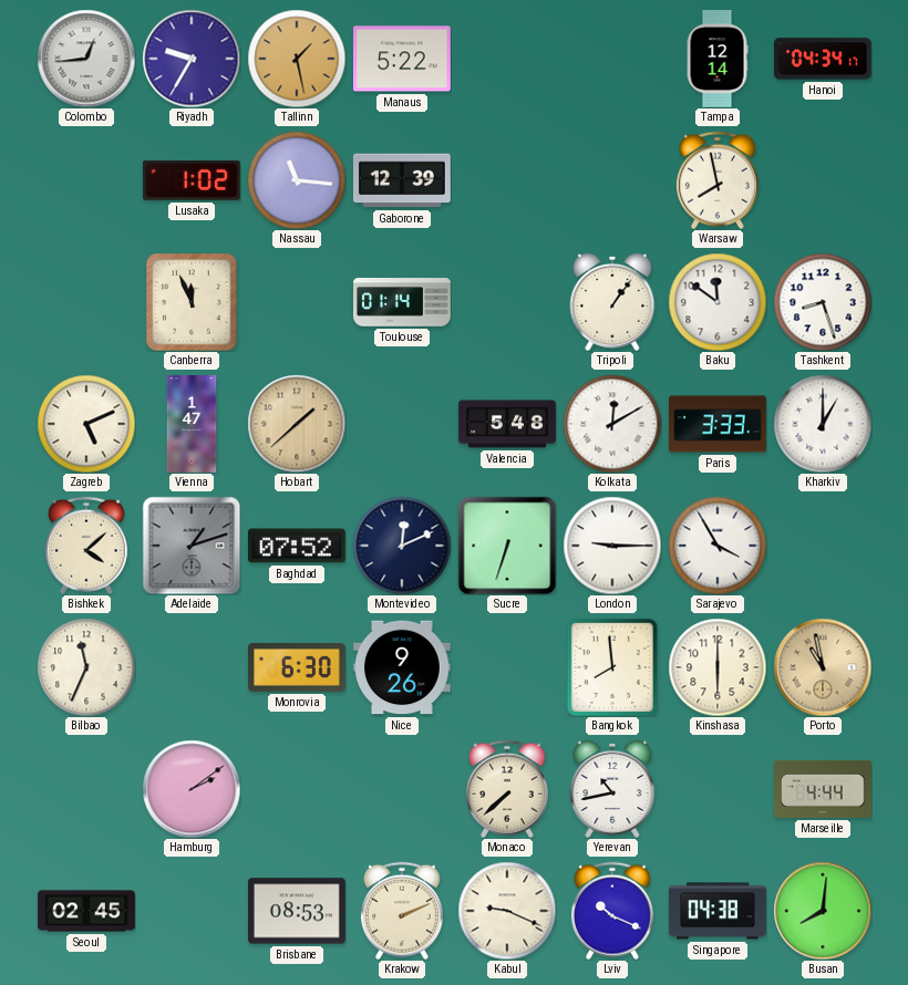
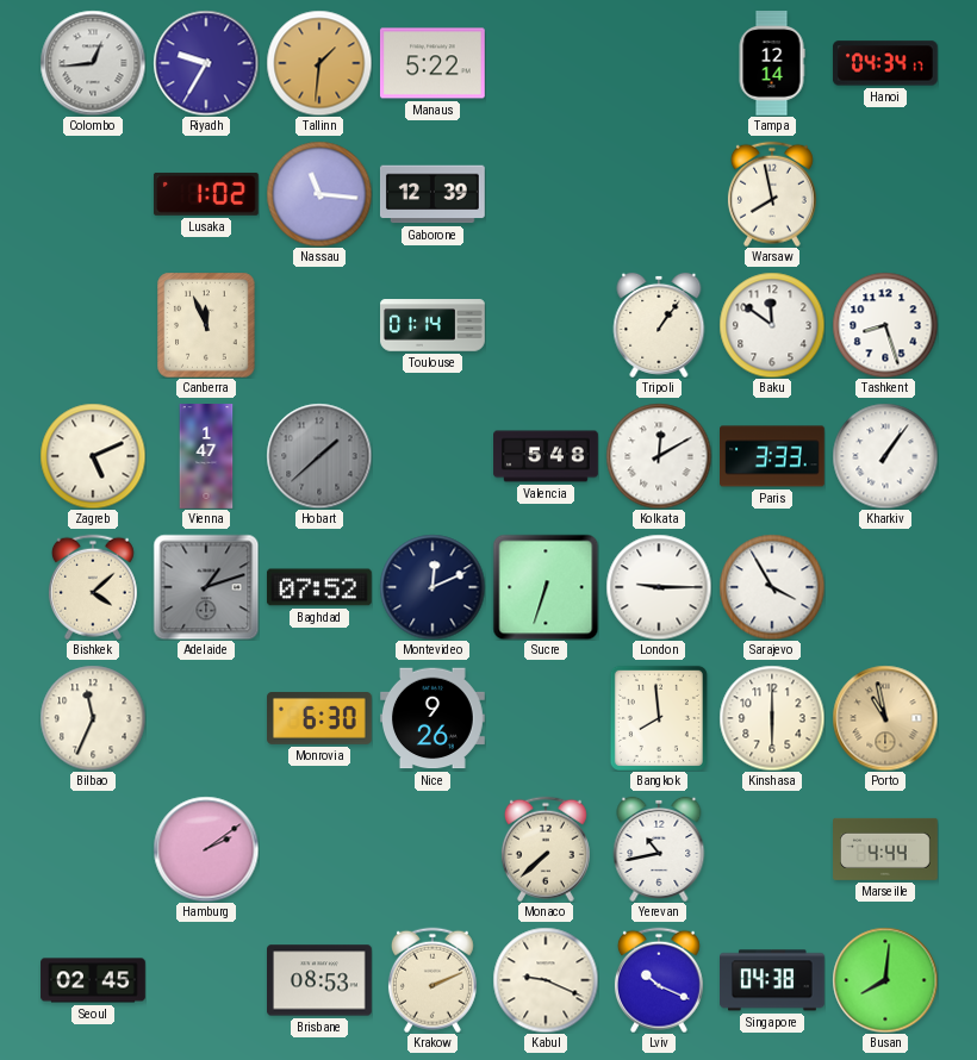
Tallinn: 1:28 -> 1:31 (319, 63)
Hobart dial: champagne -> grey (319, 456)
Kharkiv: 1:00 -> 1:06 (885, 456)
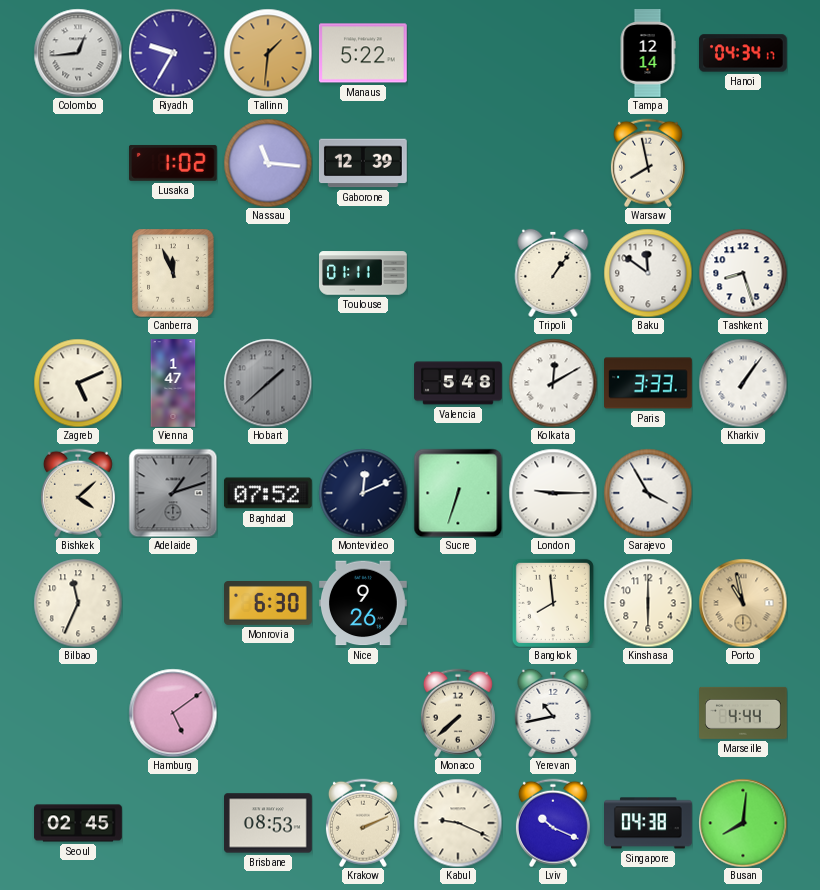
Toulouse: 01:14 -> 01:11 (364, 273)
Hamburg: 2:09 -> 5:09 (173, 713)
